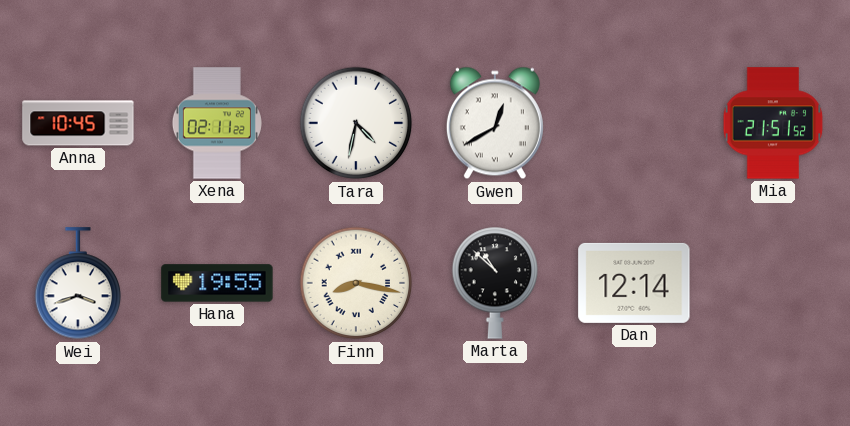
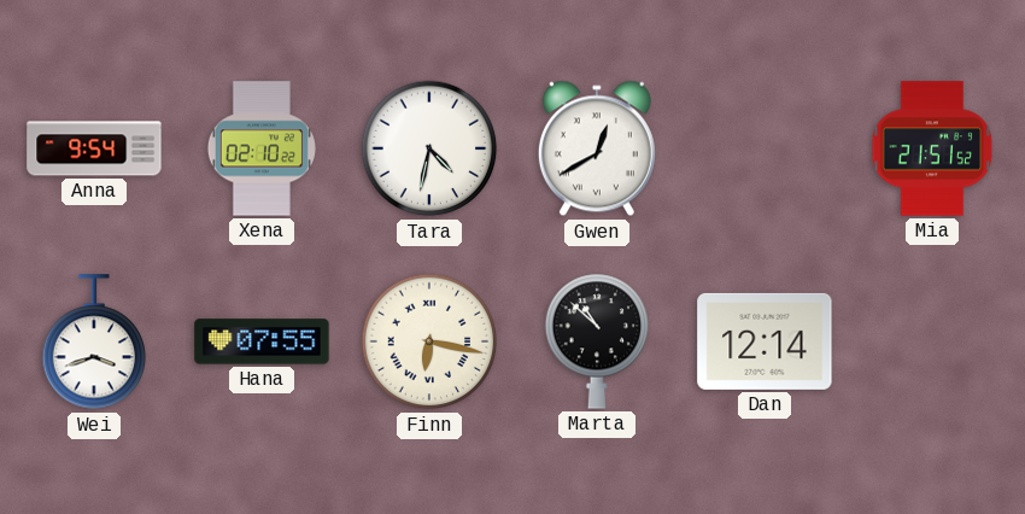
Anna: 10:45 -> 9:54 (94, 148)
Xena: 02:11 -> 02:10 (262, 148)
Hana: 19:55 -> 07:55 (262, 341)
Finn: 8:17 -> 6:17 (429, 341)
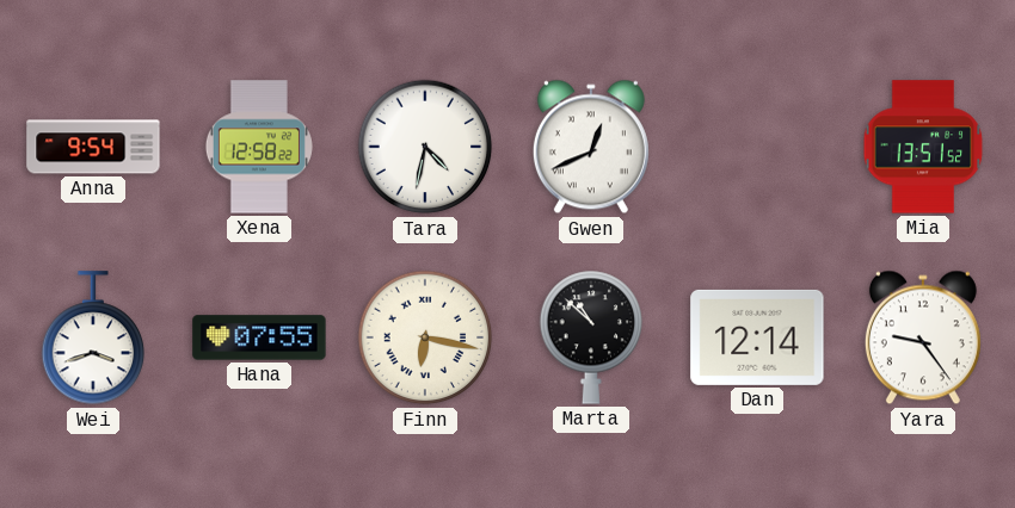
Xena: 02:10 -> 12:58 (259, 147)
Gwen: 12:40 -> 12:41 (591, 147)
Mia: 21:51 -> 13:51 (923, 147)
Yara: none -> 9:24 (923, 337)
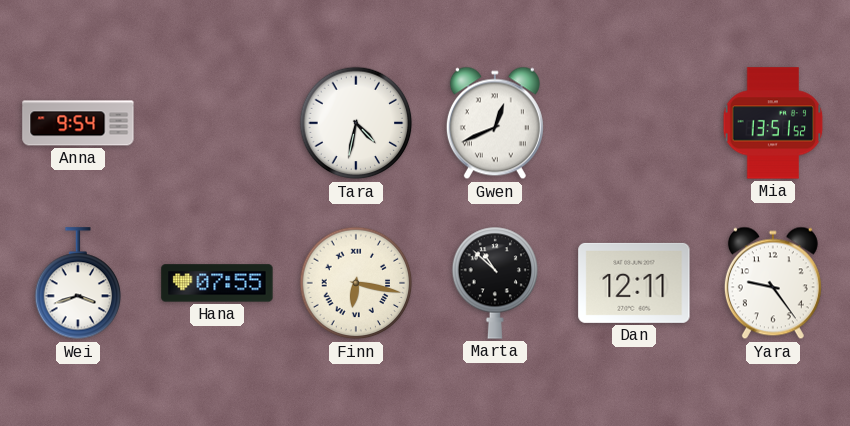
Xena: 12:58 -> none (259, 147)
Dan: 12:14 -> 12:11 (634, 283)
